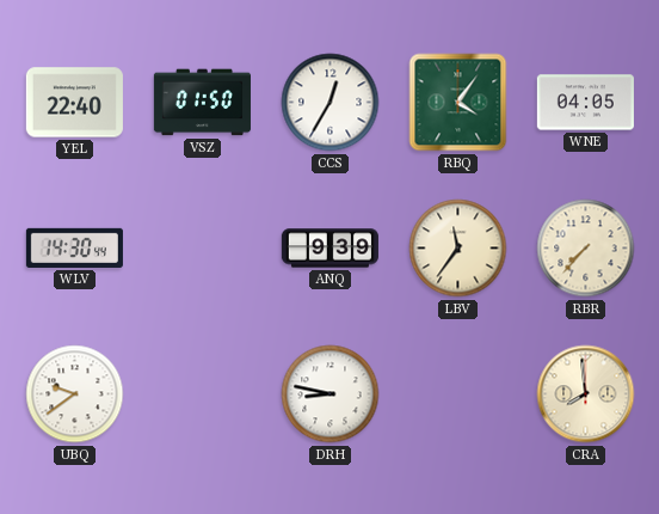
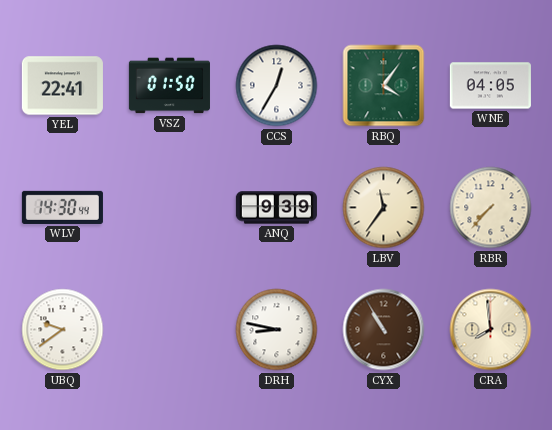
YEL: 22:40 -> 22:41 (62, 86)
CYX: none -> 10:55 (384, 330)
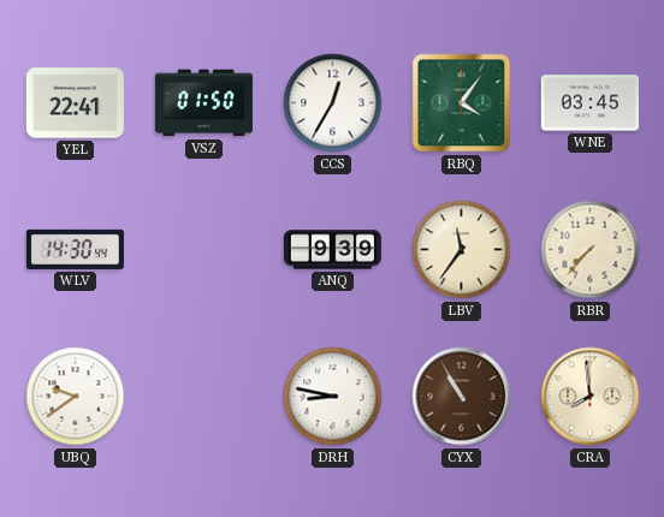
WNE: 04:05 -> 03:45 (589, 103)
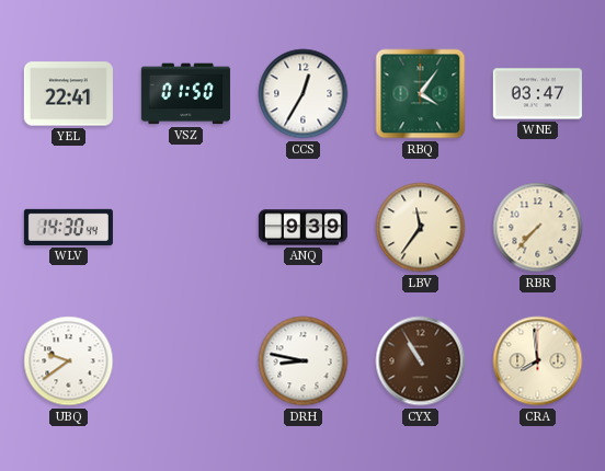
WNE: 03:45 -> 03:47 (537, 94)
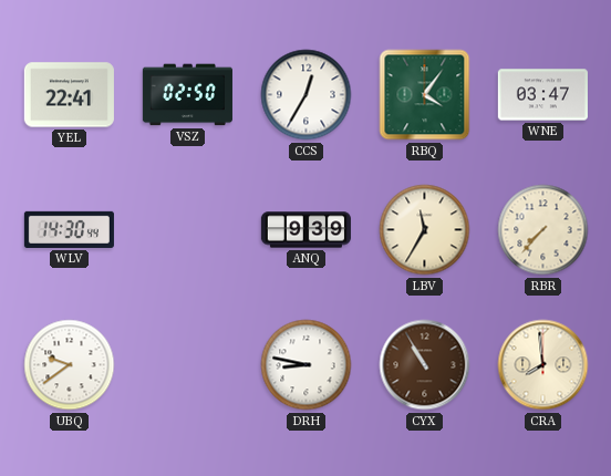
VSZ: 01:50 -> 02:50 (187, 95)
LBV: 11:36 -> 11:35 (425, 230)
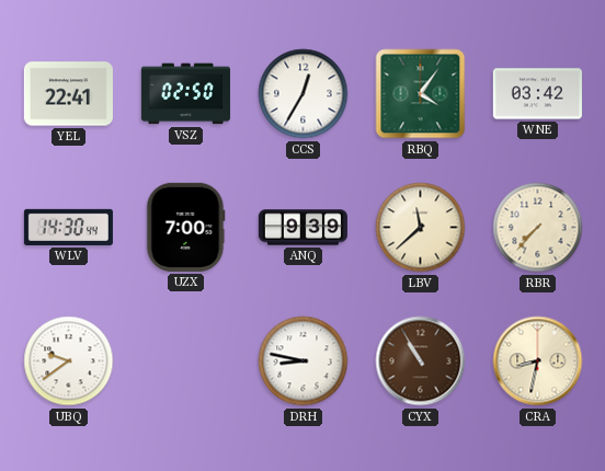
WNE: 03:47 -> 03:42 (537, 94)
UZX: none -> 7:00 (186, 227)
LBV: 11:35 -> 11:38 (421, 228)
CRA: 7:59 -> 8:32 (538, 361)
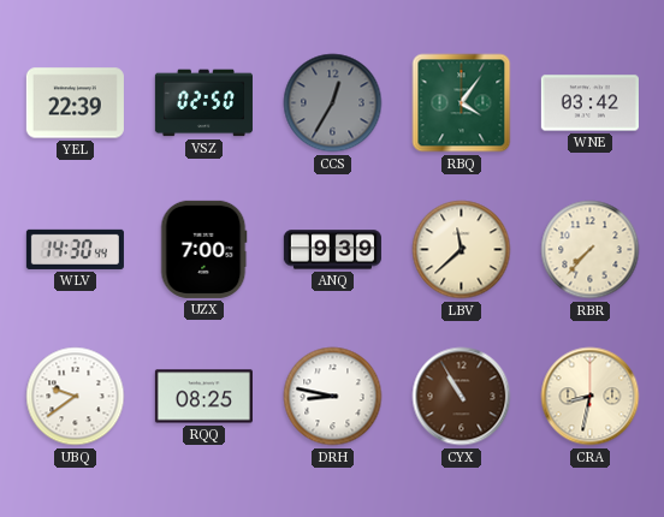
YEL: 22:41 -> 22:39 (75, 103)
CCS dial: white -> grey (333, 103)
RQQ: none -> 08:25 (203, 397)
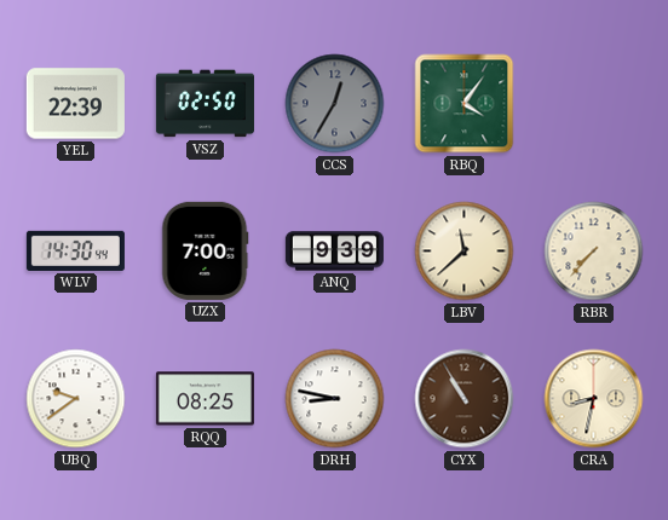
WNE: 03:42 -> none (589, 103)
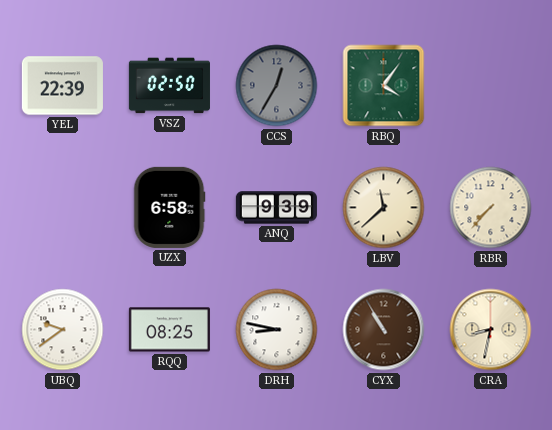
WLV: 14:30 -> none (75, 250)
UZX: 7:00 -> 6:58 (170, 207)
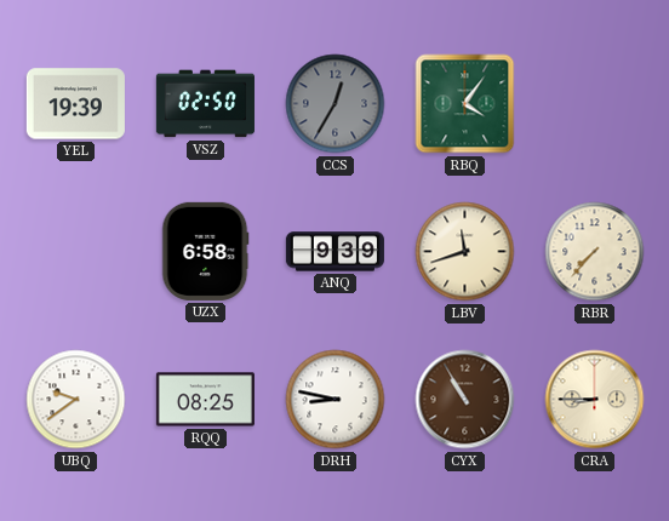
YEL: 22:39 -> 19:39 (75, 104)
LBV: 11:38 -> 11:42 (465, 252)
CRA: 8:32 -> 8:45 (595, 400)
